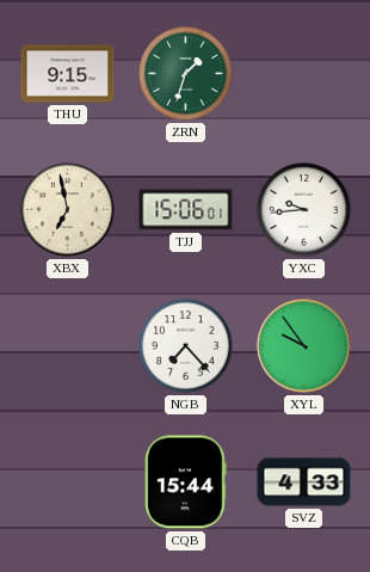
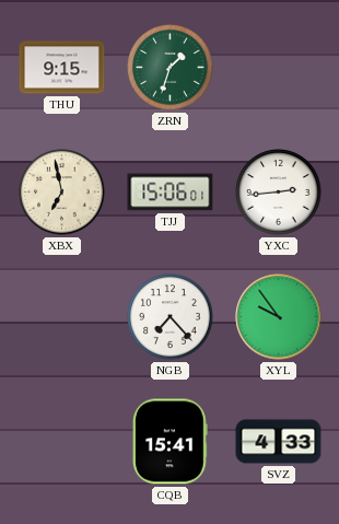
YXC: 9:44 -> 2:44 (279, 193)
CQB: 15:44 -> 15:41 (171, 442)
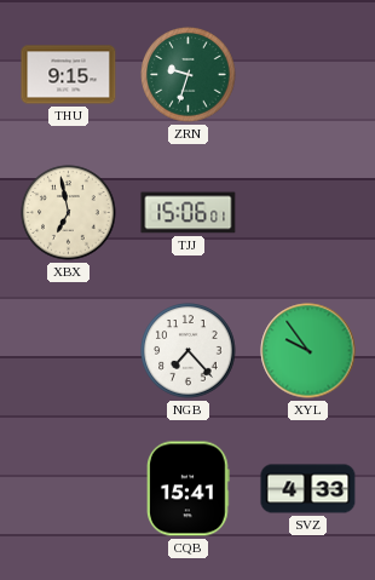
ZRN: 1:33 -> 9:33 (189, 75)
YXC: 2:44 -> none (279, 193)
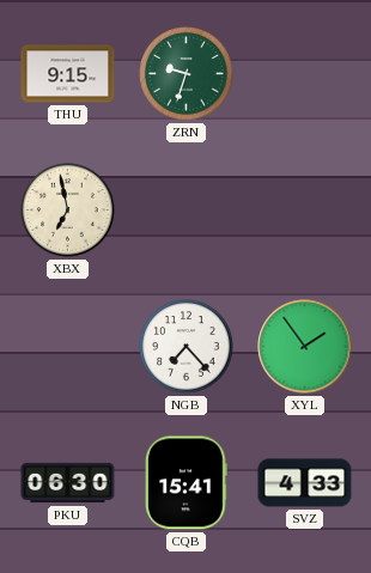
TJJ: 15:06 -> none (189, 213)
XYL: 9:54 -> 1:54 (305, 347)
PKU: none -> 06:30 (68, 483)
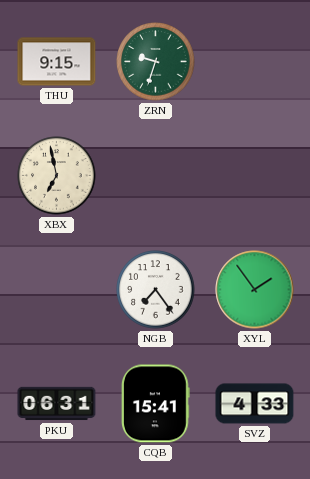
NGB: 7:23 -> 7:24 (156, 290)
PKU: 06:30 -> 06:31 (57, 404)
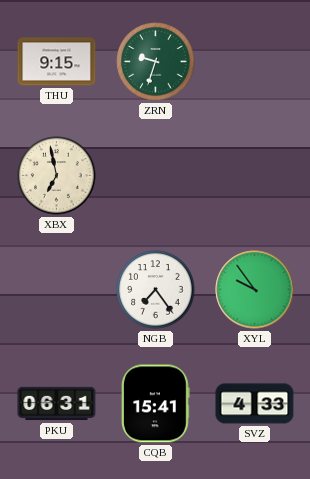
XYL: 1:54 -> 9:54 (255, 290)
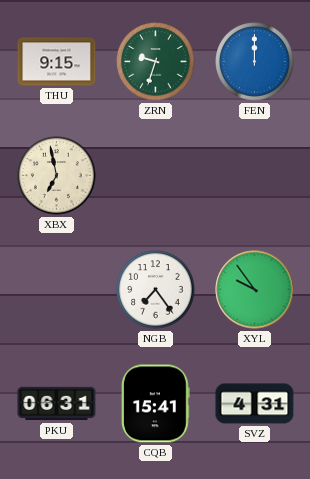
FEN: none -> 12:00 (255, 62)
SVZ: 4:33 -> 4:31 (255, 404)
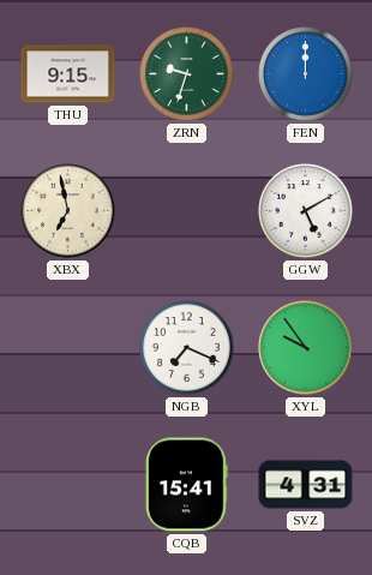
GGW: none -> 5:10 (306, 211)
NGB: 7:24 -> 7:19 (187, 348)
PKU: 06:31 -> none (57, 404)
